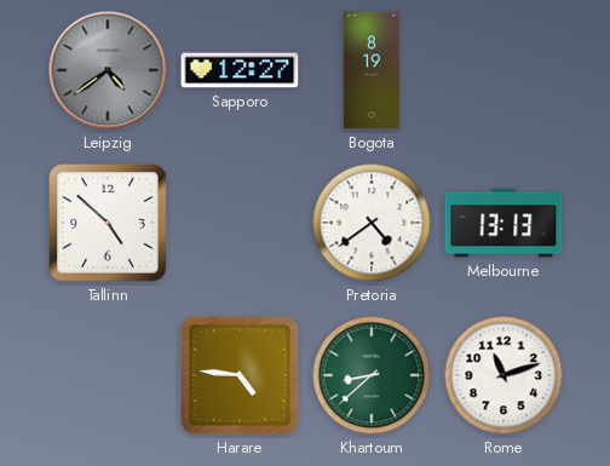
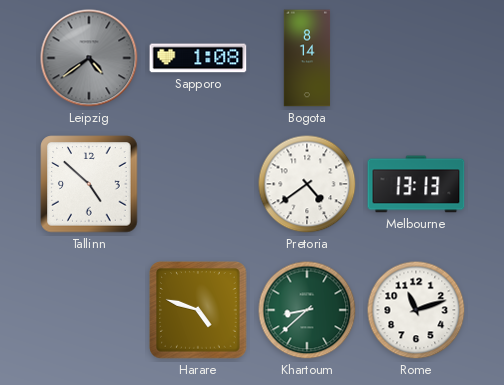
Sapporo: 12:27 -> 1:08 (198, 58)
Bogota: 8:19 -> 8:14 (307, 58)
Harare: 4:46 -> 4:48 (198, 310)
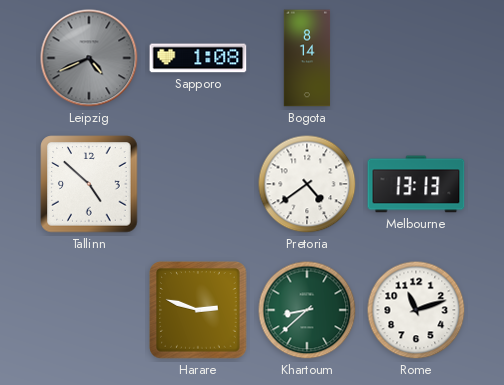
Leipzig: 4:39 -> 4:41 (89, 58)
Harare: 4:48 -> 2:48 (198, 310)
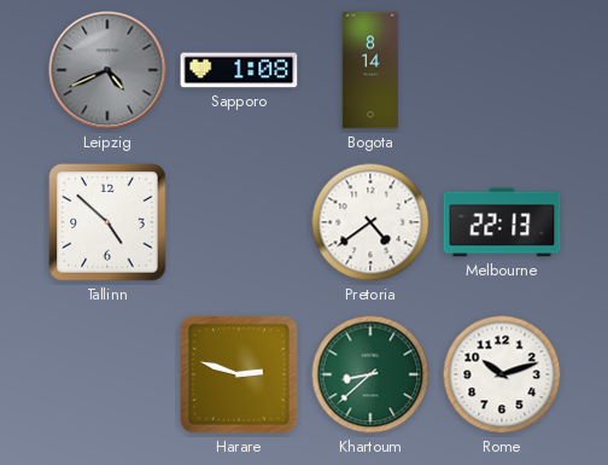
Melbourne: 13:13 -> 22:13 (502, 222)
Rome: 11:12 -> 10:12 (502, 374)
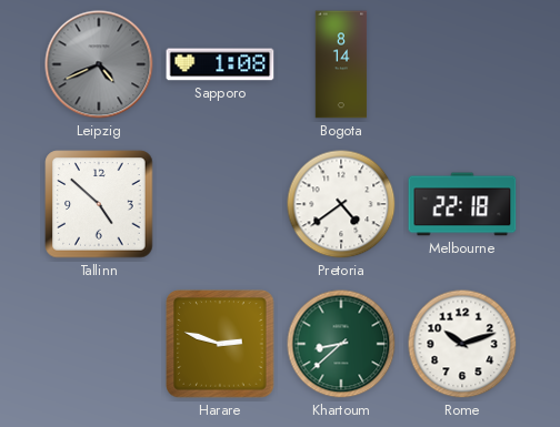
Melbourne: 22:13 -> 22:18 (462, 204)
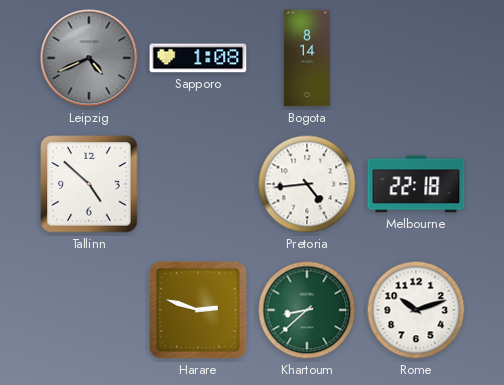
Pretoria: 4:39 -> 4:44 (307, 184)
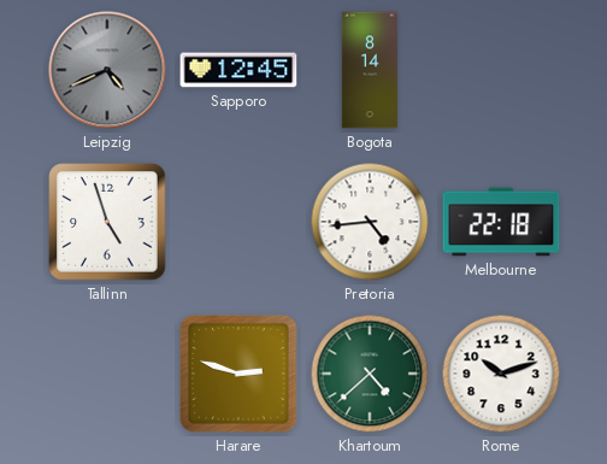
Sapporo: 1:08 -> 12:45 (238, 70)
Tallinn: 4:52 -> 4:57 (107, 222)
Khartoum: 8:38 -> 4:38 (370, 374)
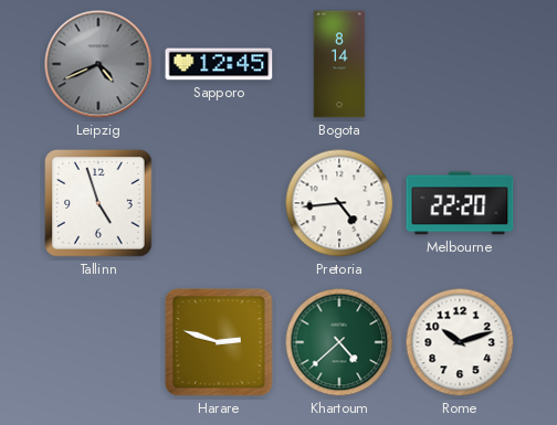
Melbourne: 22:18 -> 22:20 (460, 203)
